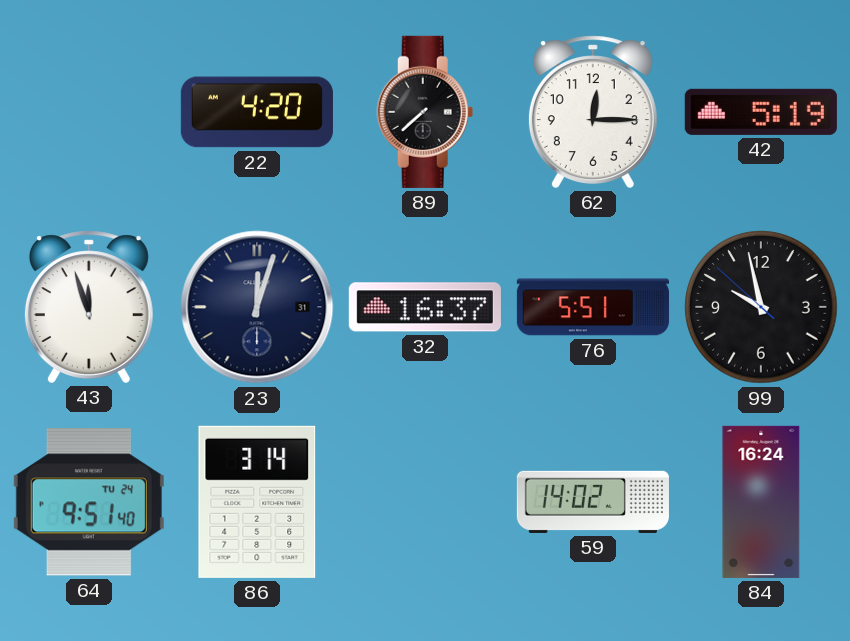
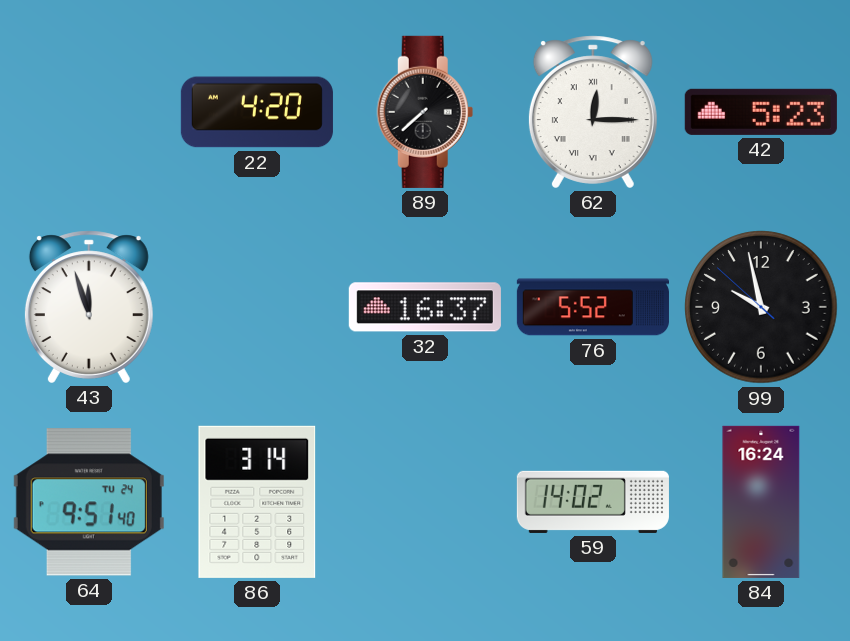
62 numerals: Arabic -> Roman (593, 112)
42: 5:19 -> 5:23 (761, 112)
23: 12:03 -> none (257, 307)
76: 5:51 -> 5:52 (593, 307)
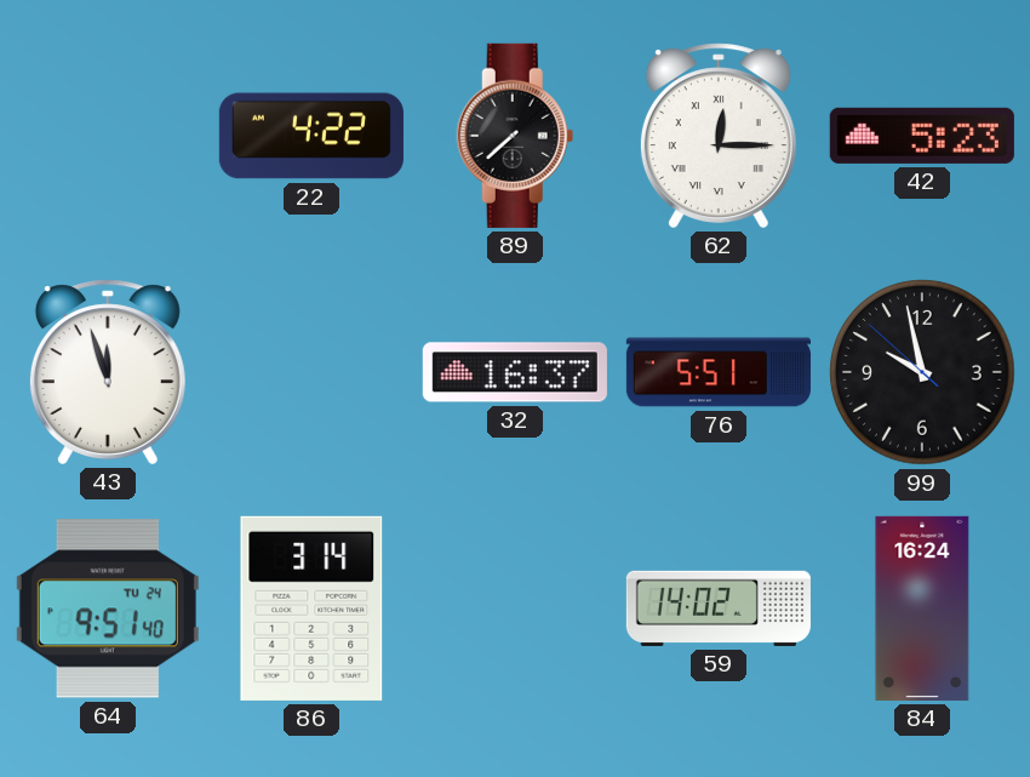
22: 4:20 -> 4:22 (311, 136)
76: 5:52 -> 5:51 (719, 372)
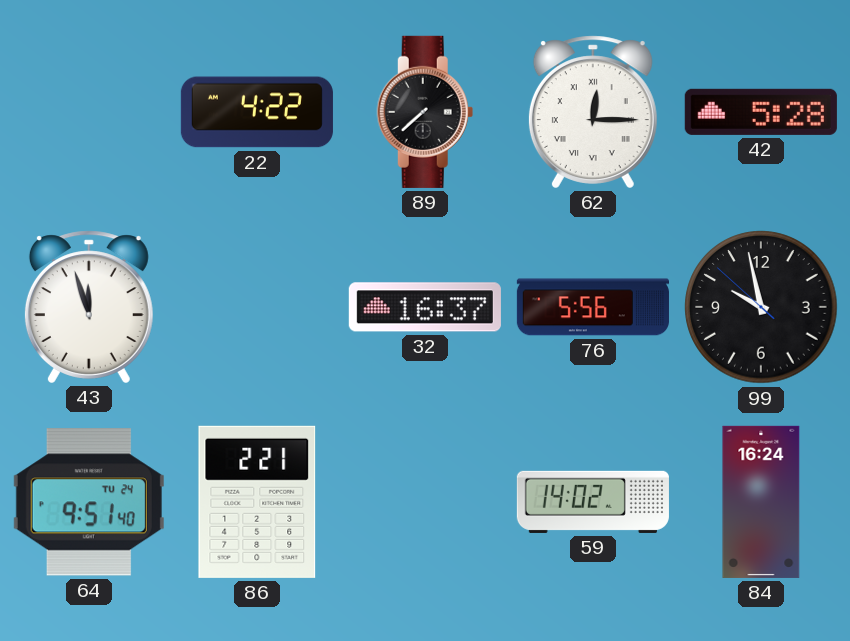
42: 5:23 -> 5:28 (761, 112)
76: 5:51 -> 5:56 (593, 307)
86: 3:14 -> 2:21 (257, 502)
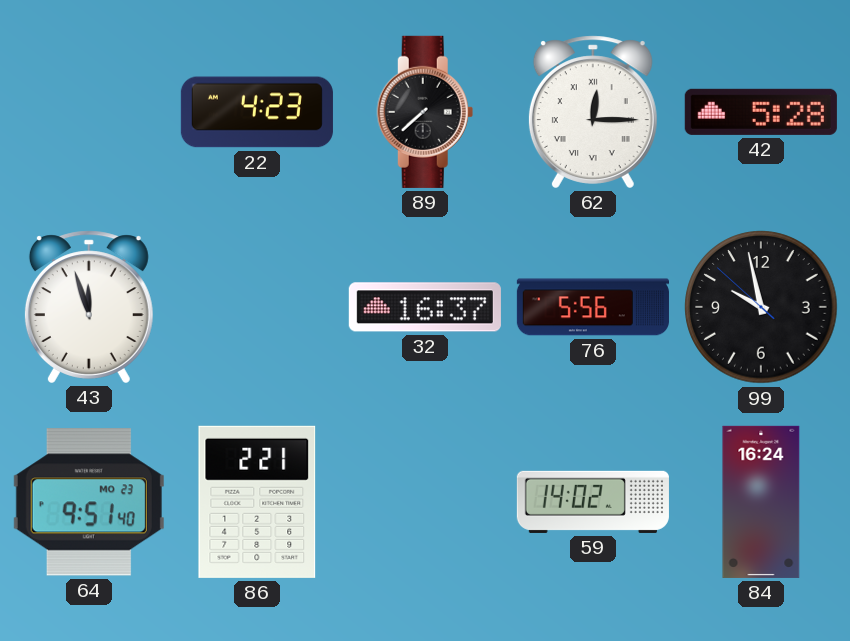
22: 4:22 -> 4:23 (257, 112)
64 date: TU 24 -> MO 23 (89, 502)
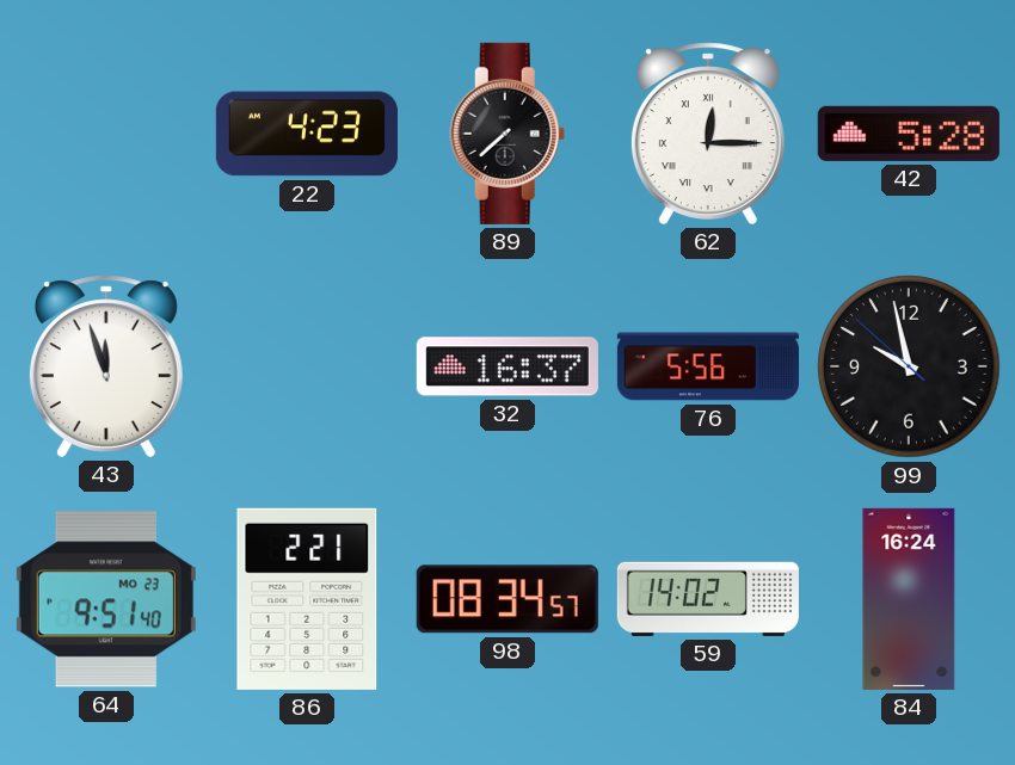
98: none -> 08:34 (507, 599)
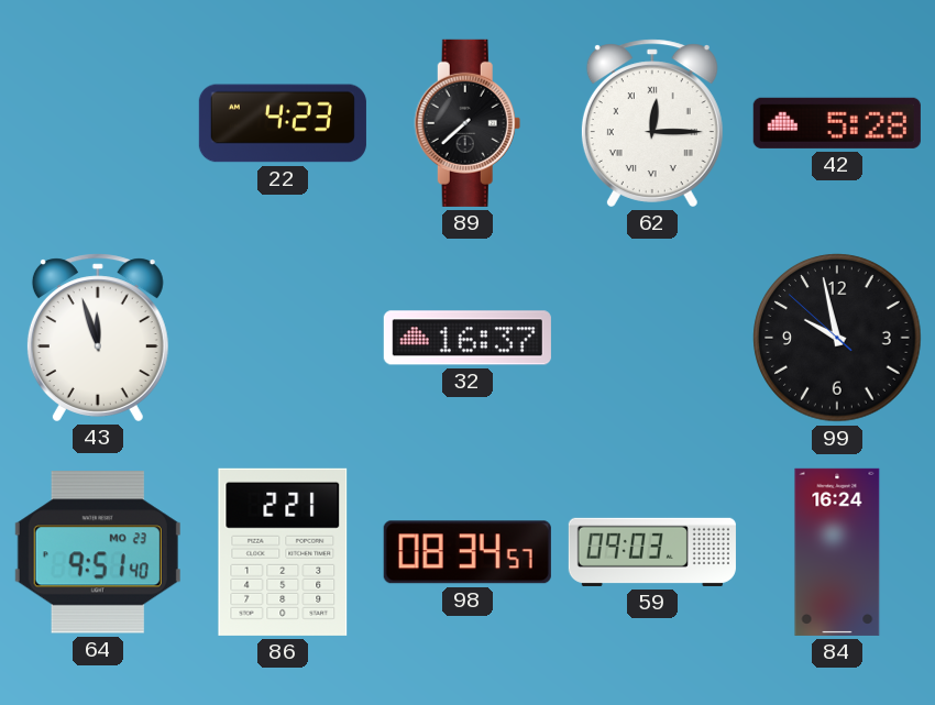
76: 5:56 -> none (708, 366)
59: 14:02 -> 09:03 (652, 552)
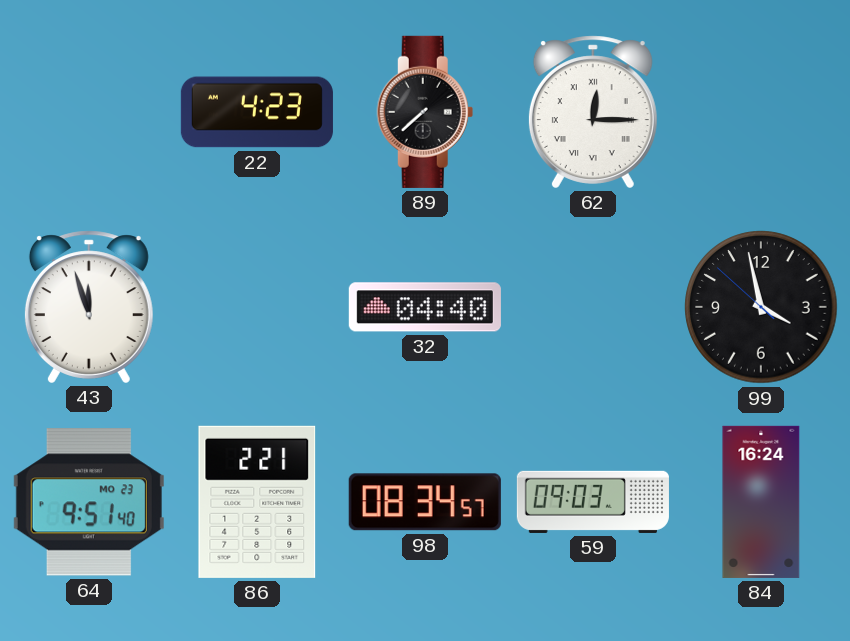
42: 5:28 -> none (837, 123)
32: 16:37 -> 04:40 (425, 307)
99: 9:57 -> 3:57 (761, 307)
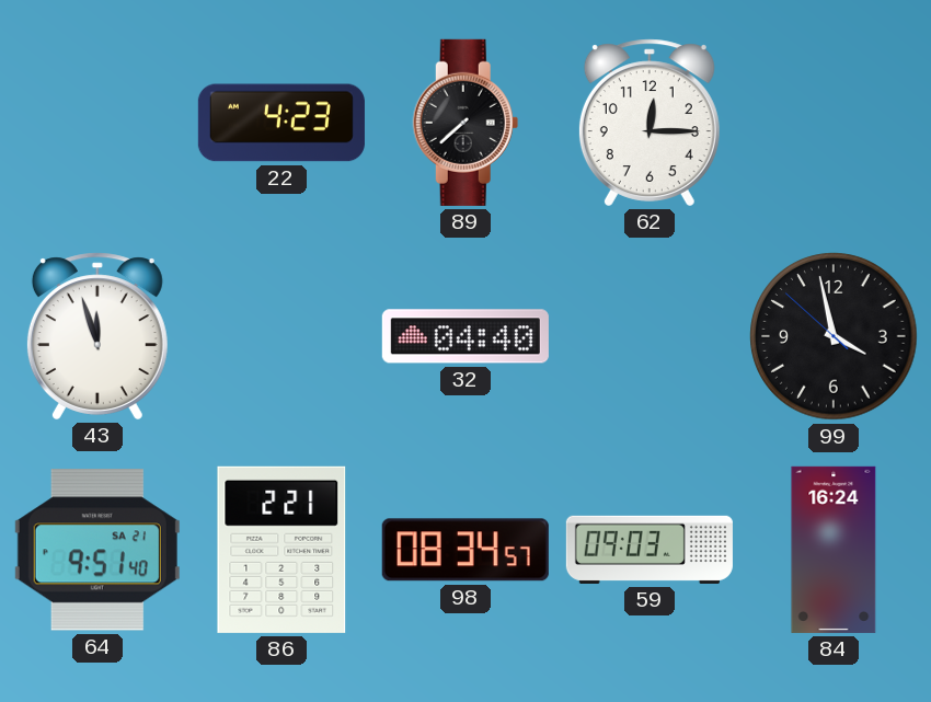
62 numerals: Roman -> Arabic (650, 123)
64 date: MO 23 -> SA 21 (97, 550)
